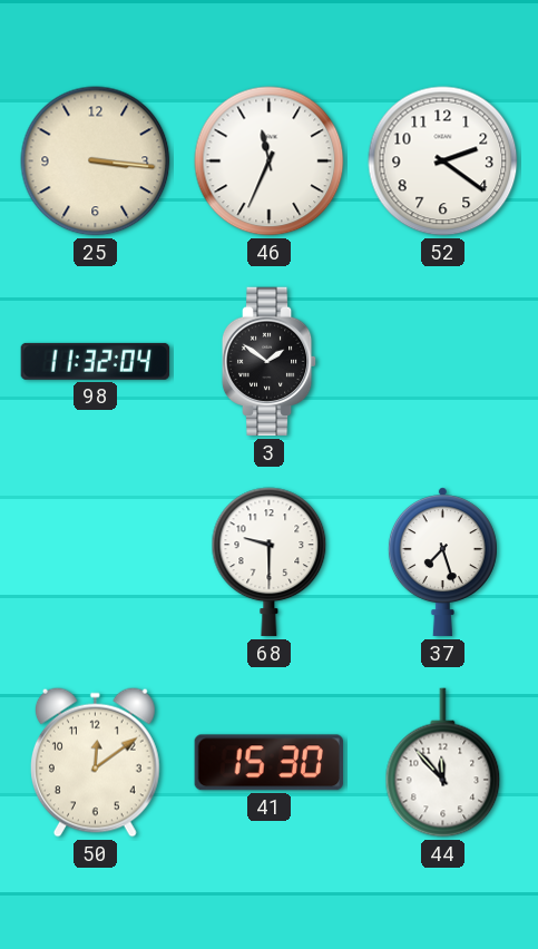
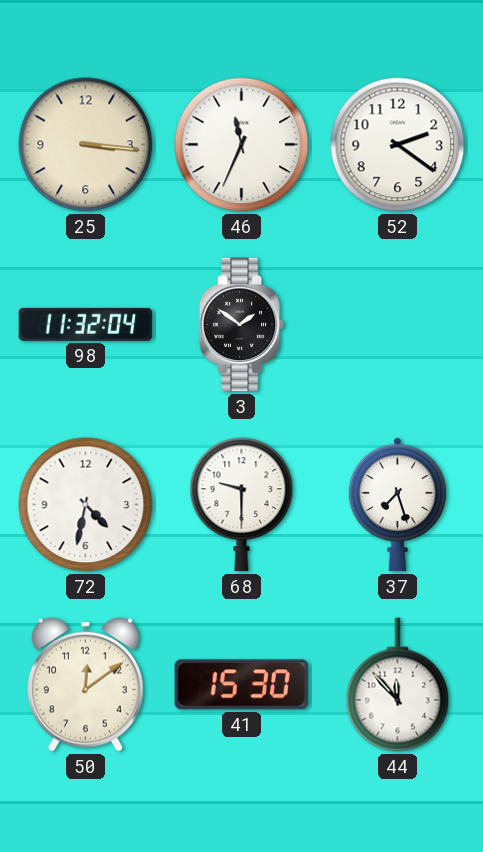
72: none -> 4:32 (86, 505)
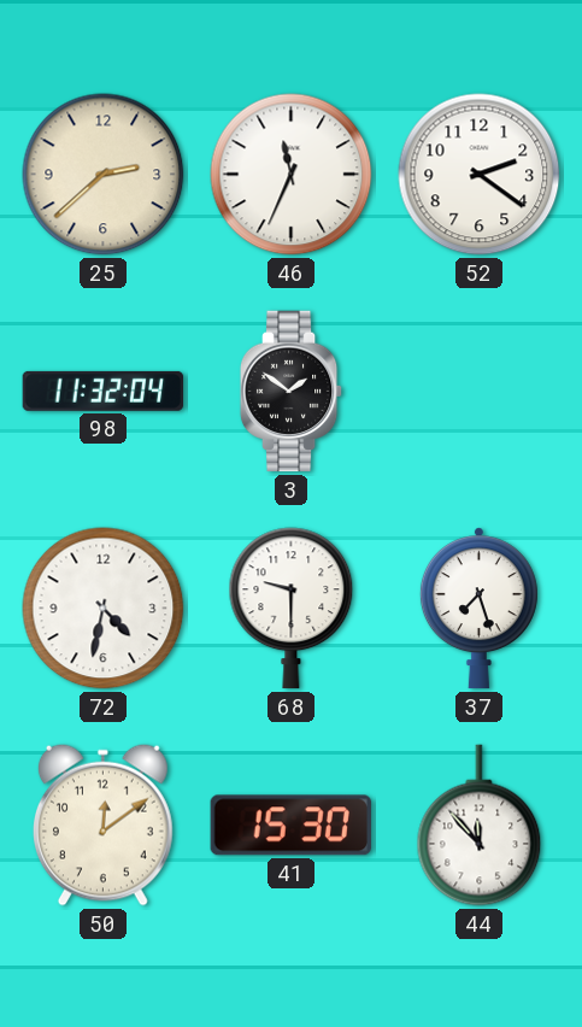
25: 3:16 -> 2:38 (104, 175)
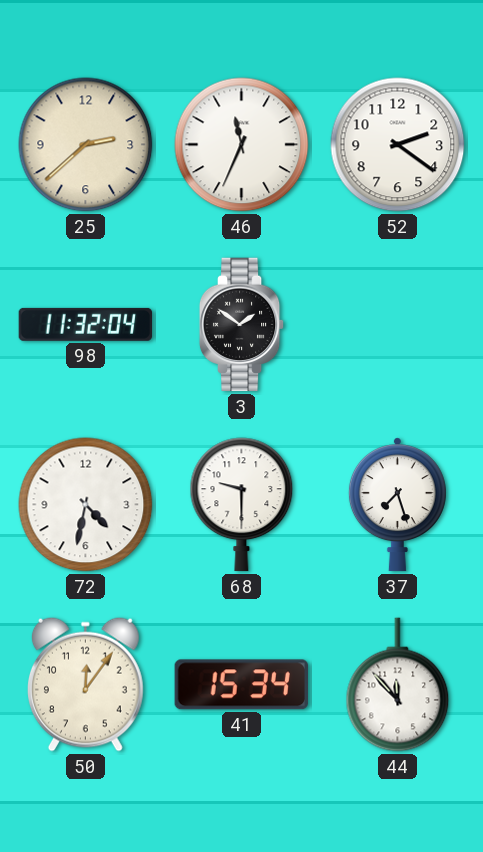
50: 12:09 -> 12:06 (85, 684)
41: 15:30 -> 15:34 (241, 685)
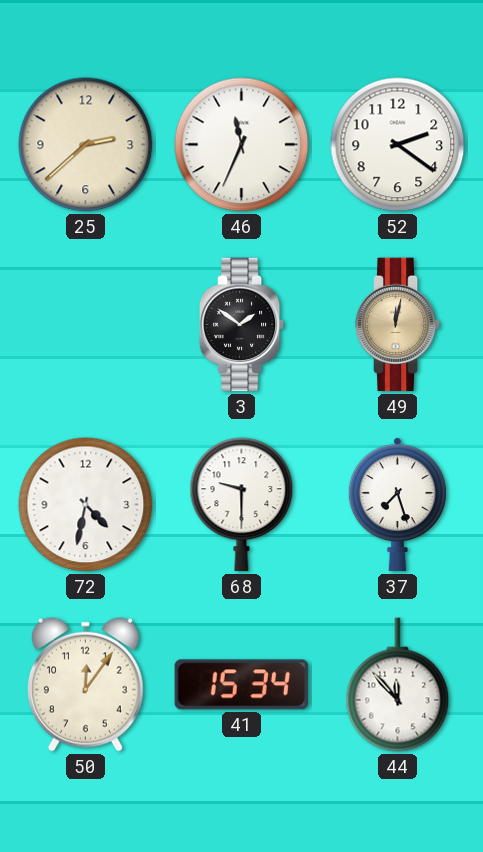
98: 11:32 -> none (86, 324)
49: none -> 12:02 (398, 325)
